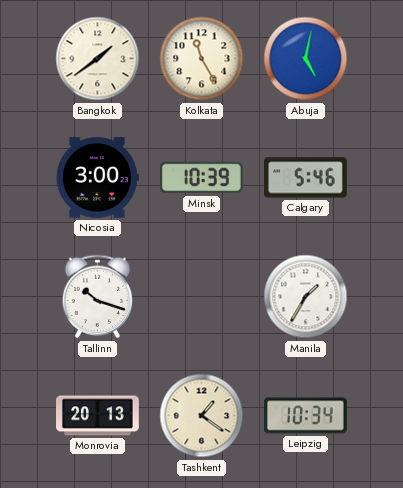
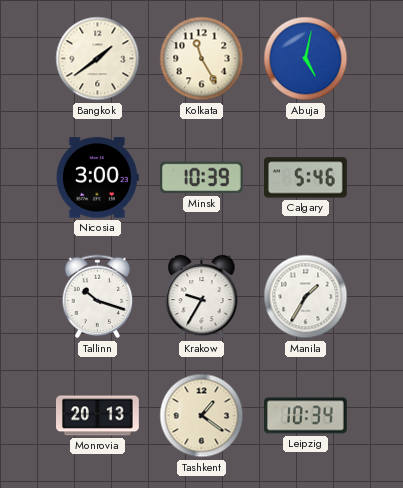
Krakow: none -> 9:35 (202, 297)
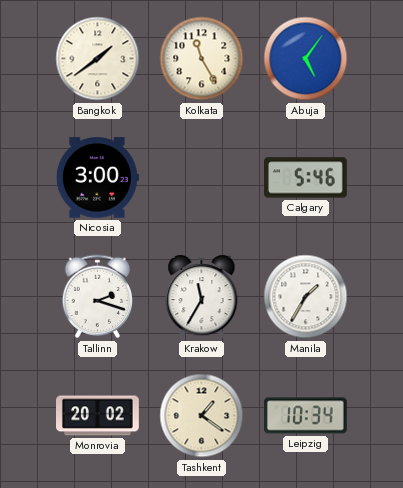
Abuja: 5:02 -> 5:06 (306, 59)
Minsk: 10:39 -> none (201, 178)
Tallinn: 10:18 -> 2:18 (98, 297)
Krakow: 9:35 -> 11:35 (202, 297)
Monrovia: 20:13 -> 20:02 (98, 416)
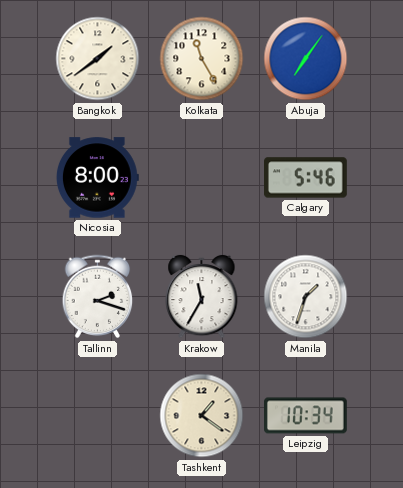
Abuja: 5:06 -> 7:06 (306, 59)
Nicosia: 3:00 -> 8:00 (97, 178)
Manila: 1:35 -> 1:33 (306, 297)
Monrovia: 20:02 -> none (98, 416)
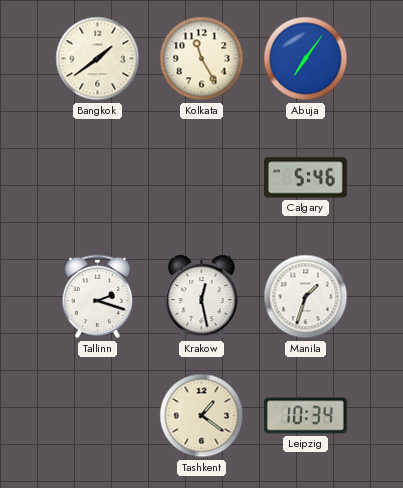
Nicosia: 8:00 -> none (97, 178)
Krakow: 11:35 -> 12:28 (202, 297)
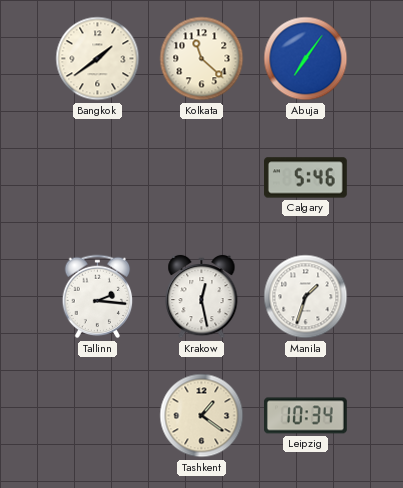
Kolkata: 11:25 -> 11:22 (202, 59)
Tallinn: 2:18 -> 2:16 (98, 297)
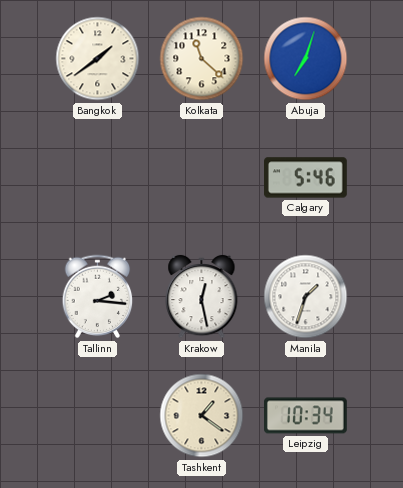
Abuja: 7:06 -> 7:03 (306, 59)
